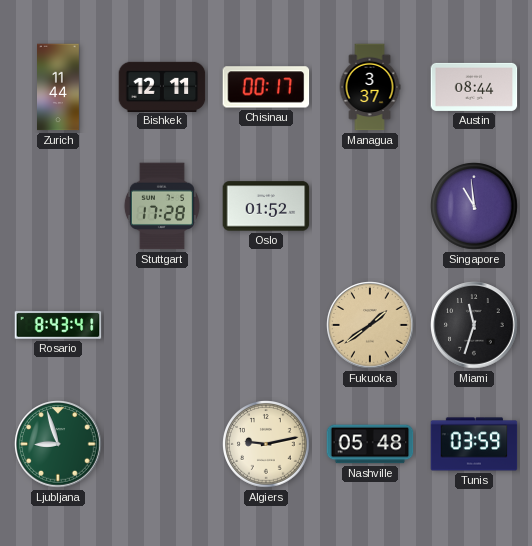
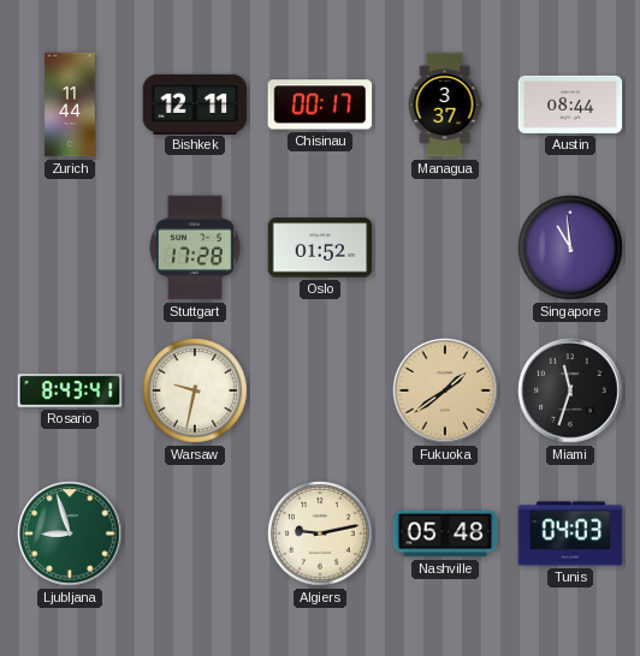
Warsaw: none -> 9:32 (195, 390)
Tunis: 03:59 -> 04:03 (570, 533)
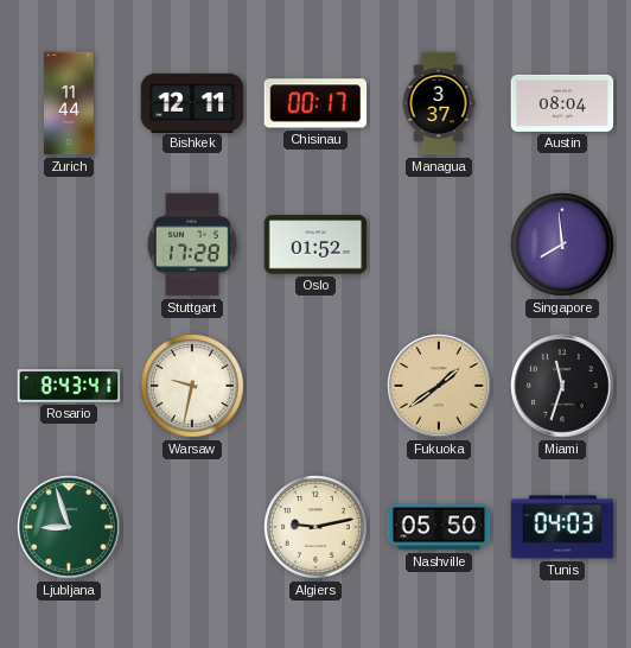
Austin: 08:44 -> 08:04 (562, 103)
Singapore: 10:59 -> 7:59 (562, 244)
Nashville: 05:48 -> 05:50 (439, 527)
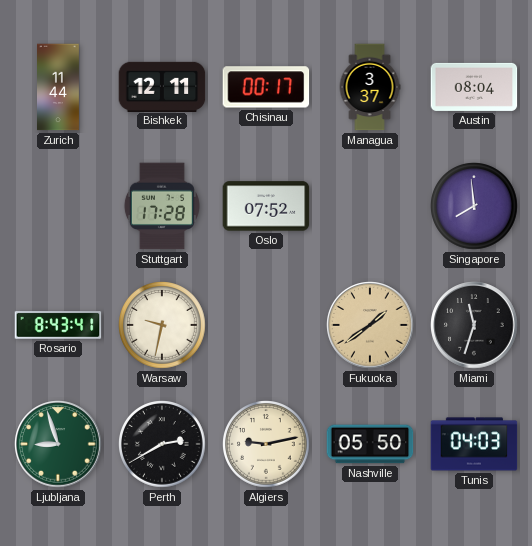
Oslo: 01:52 -> 07:52 (266, 206)
Perth: none -> 2:40 (162, 444)
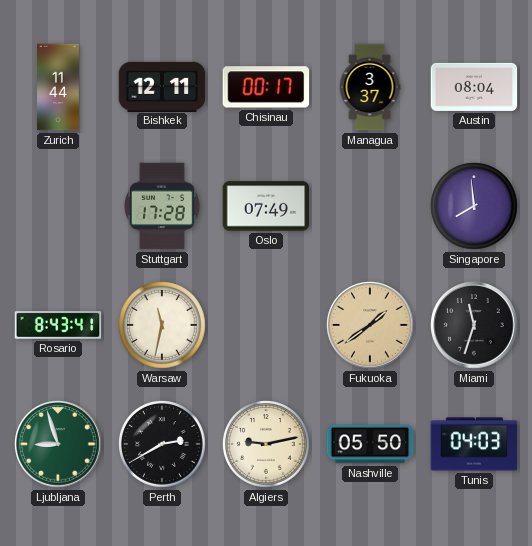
Oslo: 07:52 -> 07:49 (266, 206)
Warsaw: 9:32 -> 11:32 (162, 325)
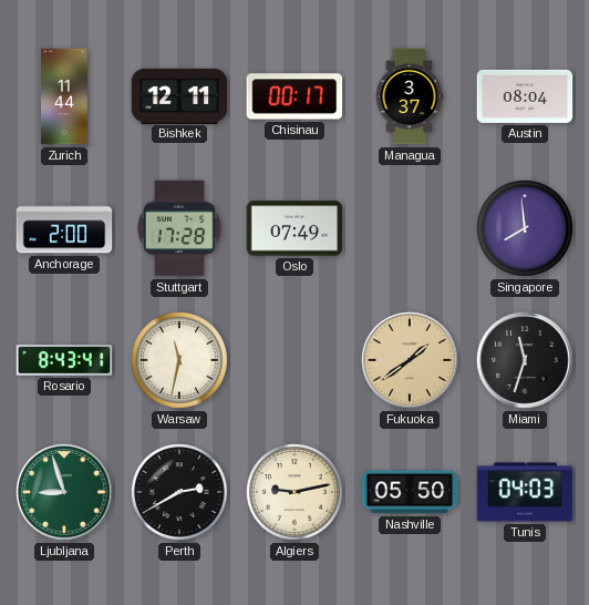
Anchorage: none -> 2:00 (64, 228)
